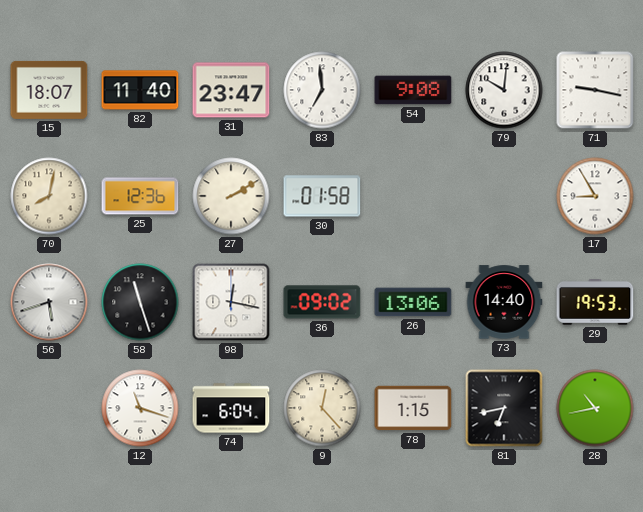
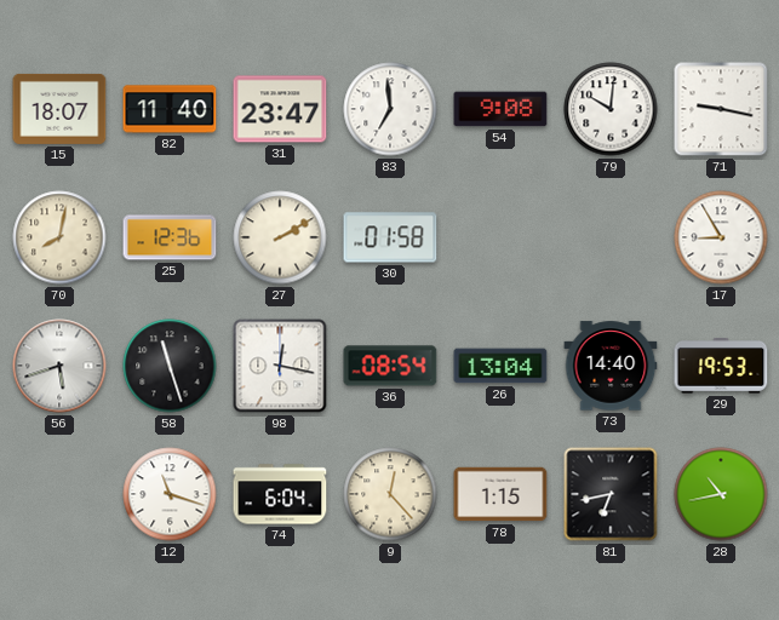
36: 09:02 -> 08:54 (390, 366)
26: 13:06 -> 13:04 (500, 366)
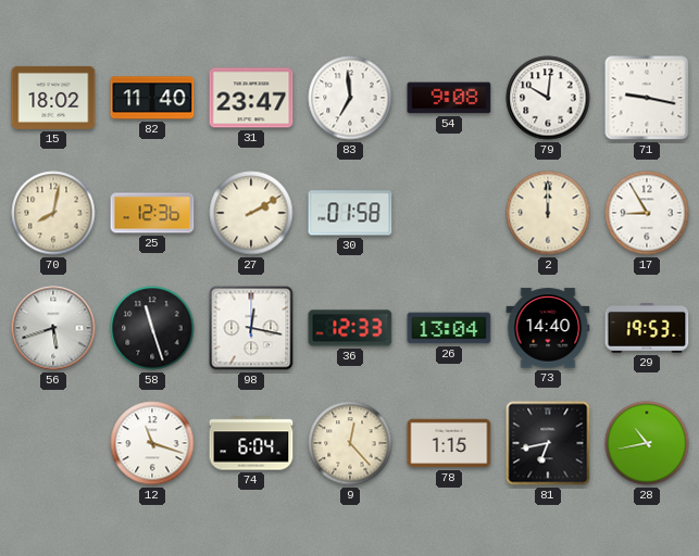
15: 18:07 -> 18:02 (53, 98)
2: none -> 12:00 (548, 213)
36: 08:54 -> 12:33 (350, 328)
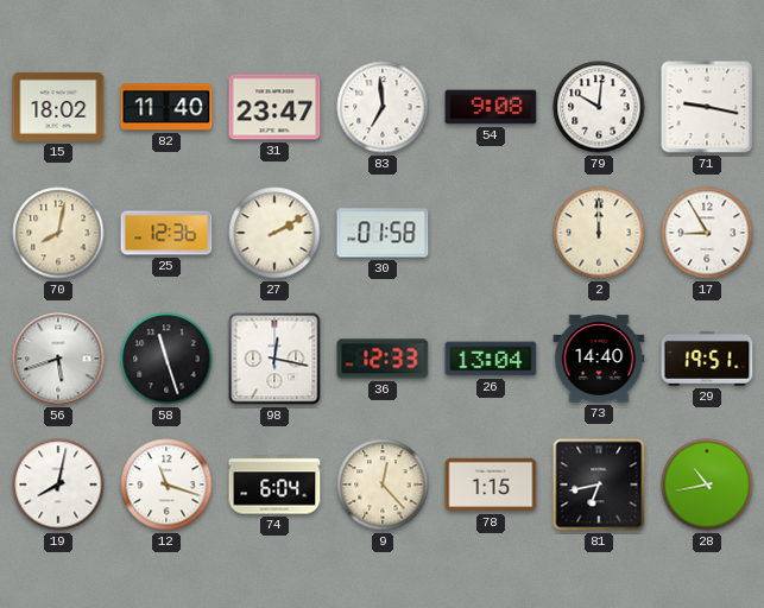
29: 19:53 -> 19:51 (707, 360)
19: none -> 8:02 (58, 484)
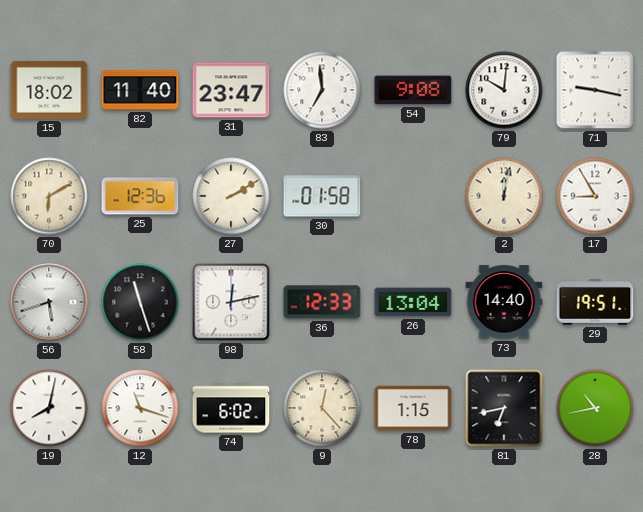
70: 8:02 -> 6:10 (49, 196)
2: 12:00 -> 12:02 (504, 196)
98: 12:17 -> 12:13 (231, 302)
74: 6:04 -> 6:02 (231, 408)
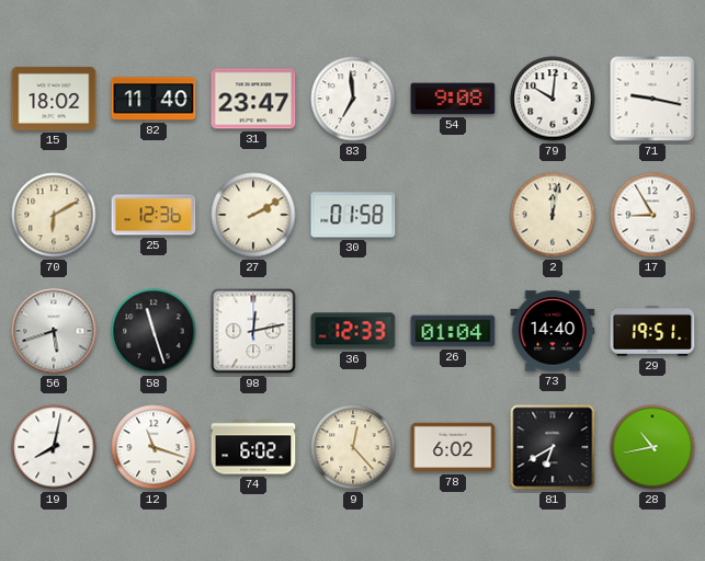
26: 13:04 -> 01:04 (453, 331)
78: 1:15 -> 6:02 (453, 447)
81: 6:43 -> 6:40 (553, 447)
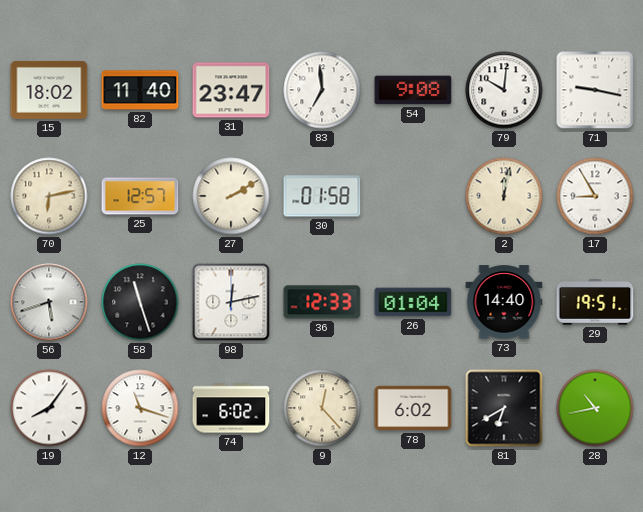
70: 6:10 -> 6:13 (49, 196)
25: 12:36 -> 12:57 (140, 196)
19: 8:02 -> 8:06 (49, 408)
